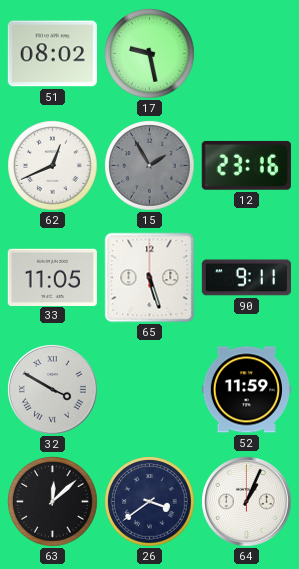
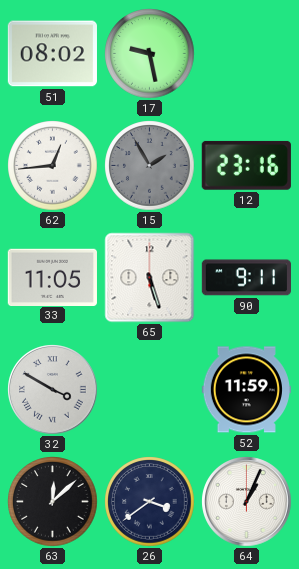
62: 12:41 -> 12:44 (53, 166)
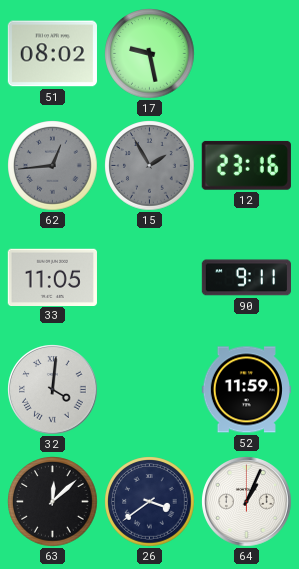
62 dial: white -> grey (53, 166)
65: 5:27 -> none (150, 278)
32: 3:50 -> 4:01 (53, 390)
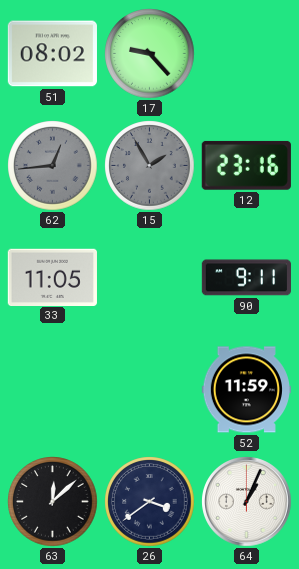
17: 9:28 -> 9:23 (150, 54)
32: 4:01 -> none (53, 390)
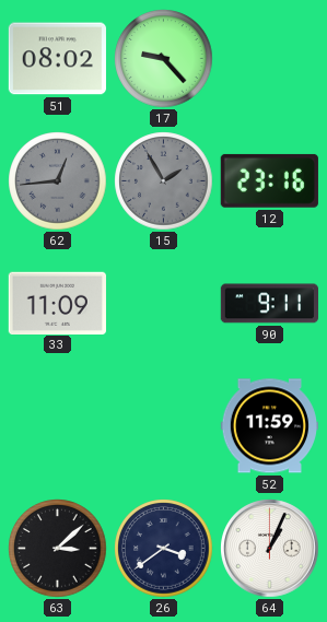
33: 11:05 -> 11:09 (57, 303)
63: 12:08 -> 3:08 (58, 549)
